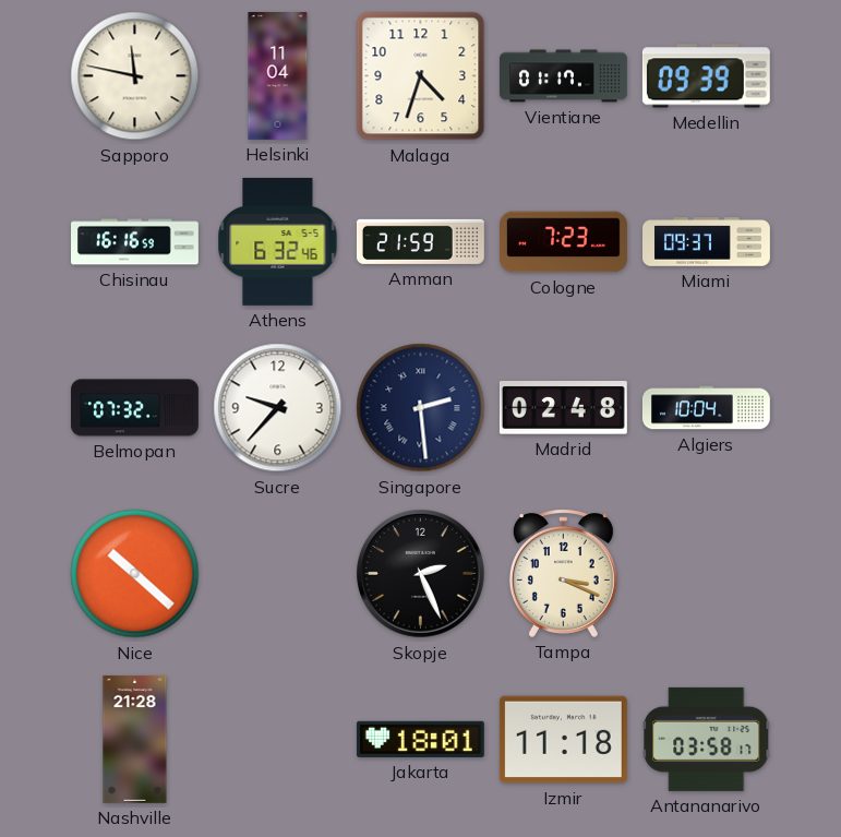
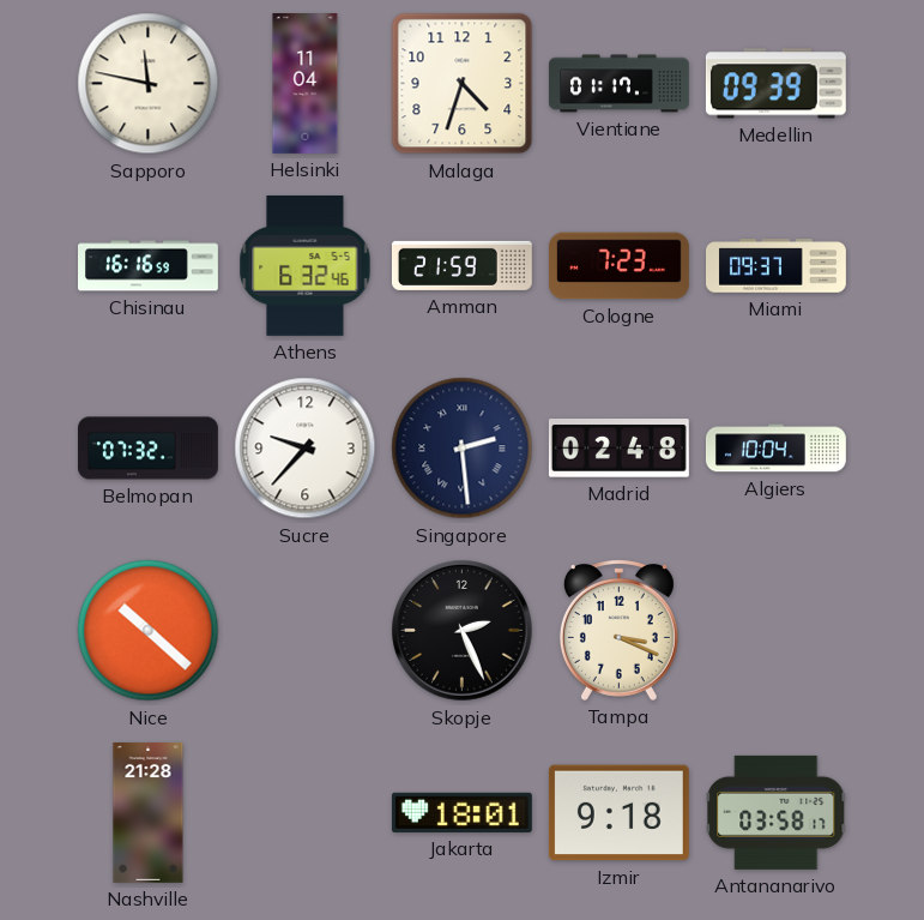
Izmir: 11:18 -> 9:18 (618, 813)
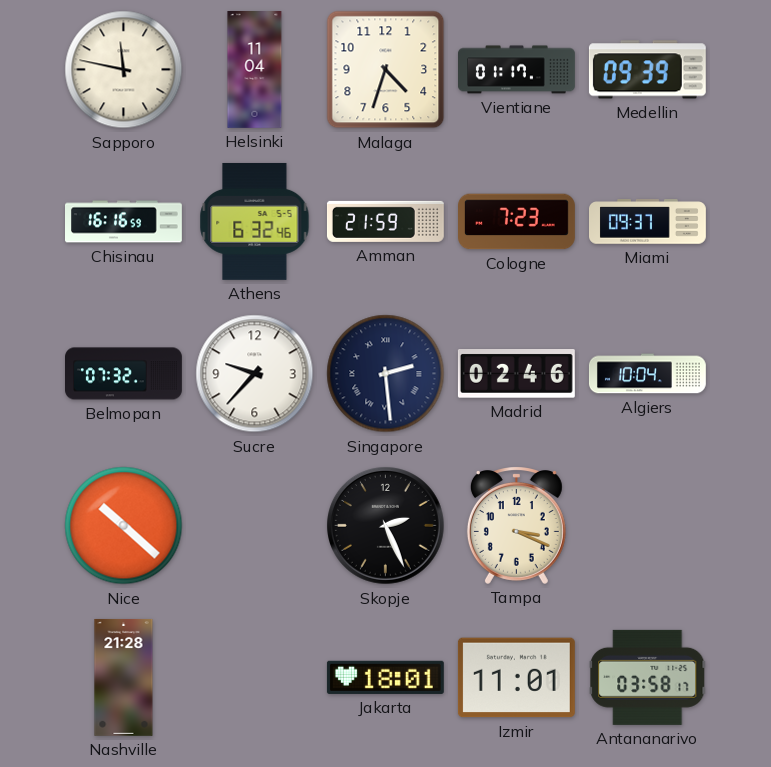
Madrid: 02:48 -> 02:46 (516, 374)
Izmir: 9:18 -> 11:01 (516, 678)
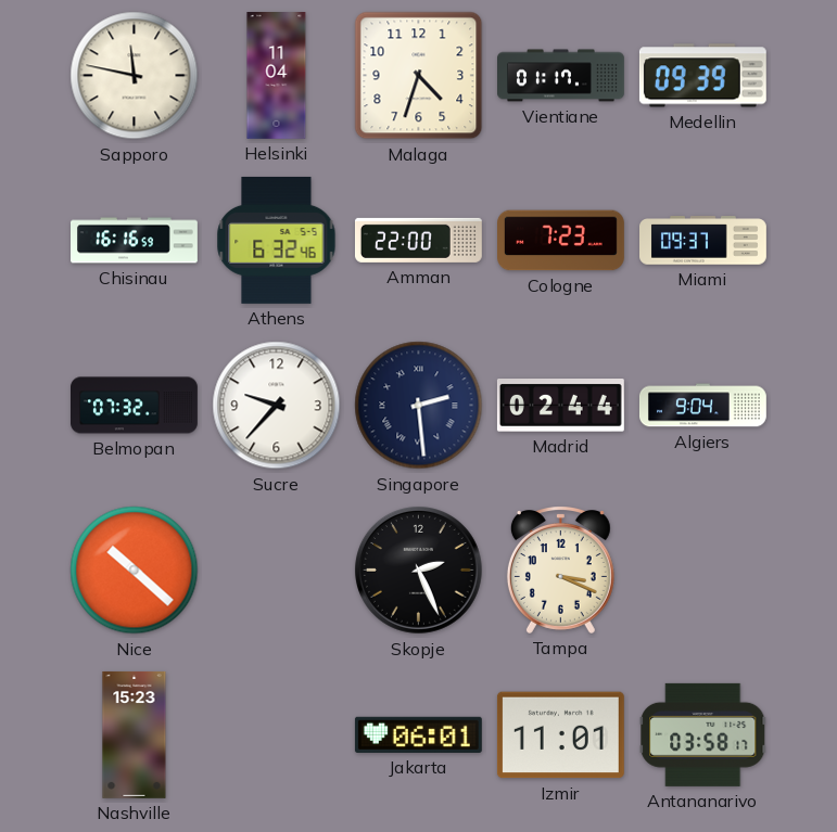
Amman: 21:59 -> 22:00 (418, 240)
Madrid: 02:46 -> 02:44 (560, 406)
Algiers: 10:04 -> 9:04 (702, 406)
Nashville: 21:28 -> 15:23 (135, 734)
Jakarta: 18:01 -> 06:01 (418, 734)
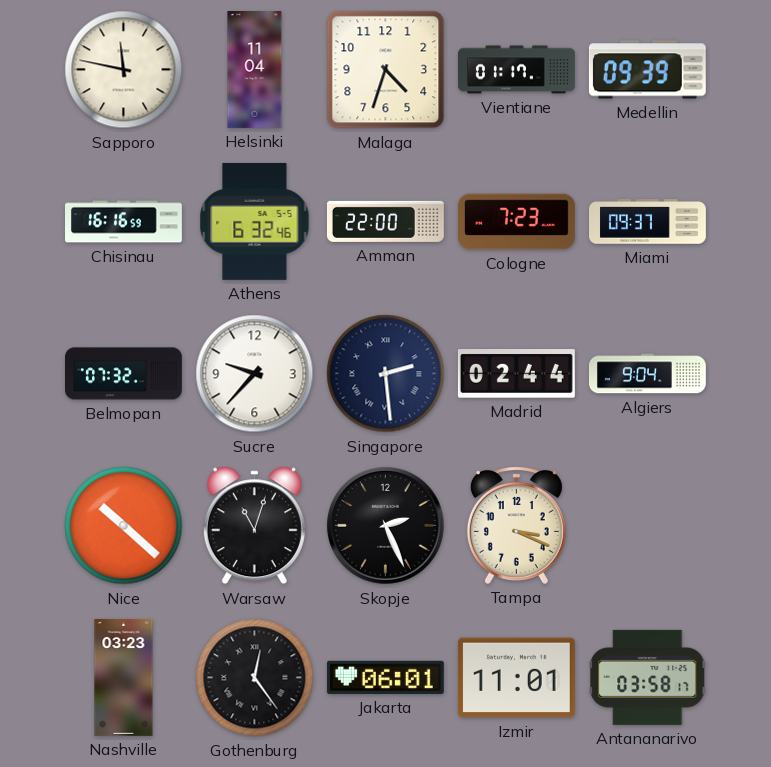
Warsaw: none -> 11:03 (254, 526)
Nashville: 15:23 -> 03:23 (124, 677)
Gothenburg: none -> 12:24 (255, 678)
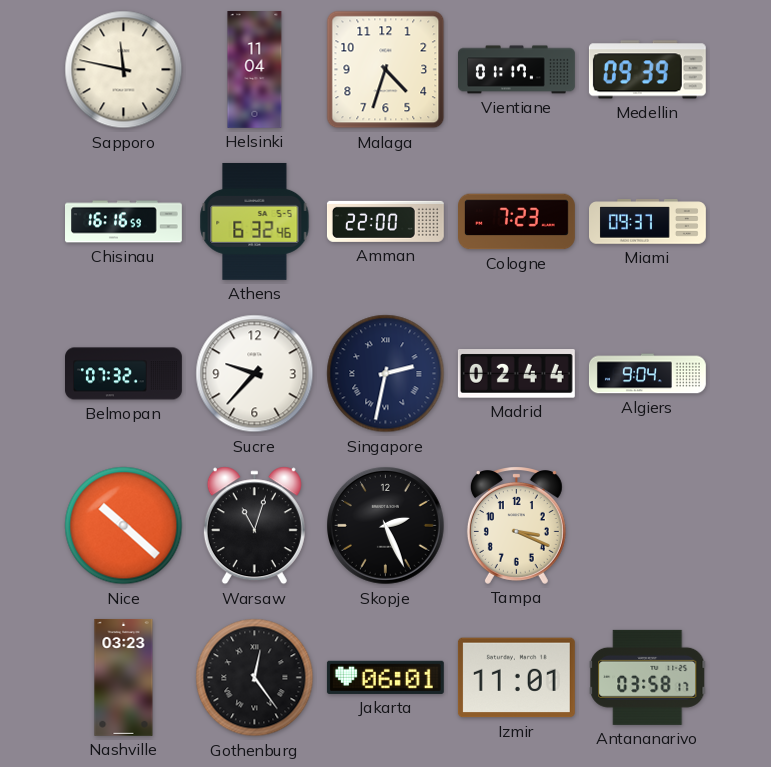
Singapore: 2:29 -> 2:32 (386, 374)
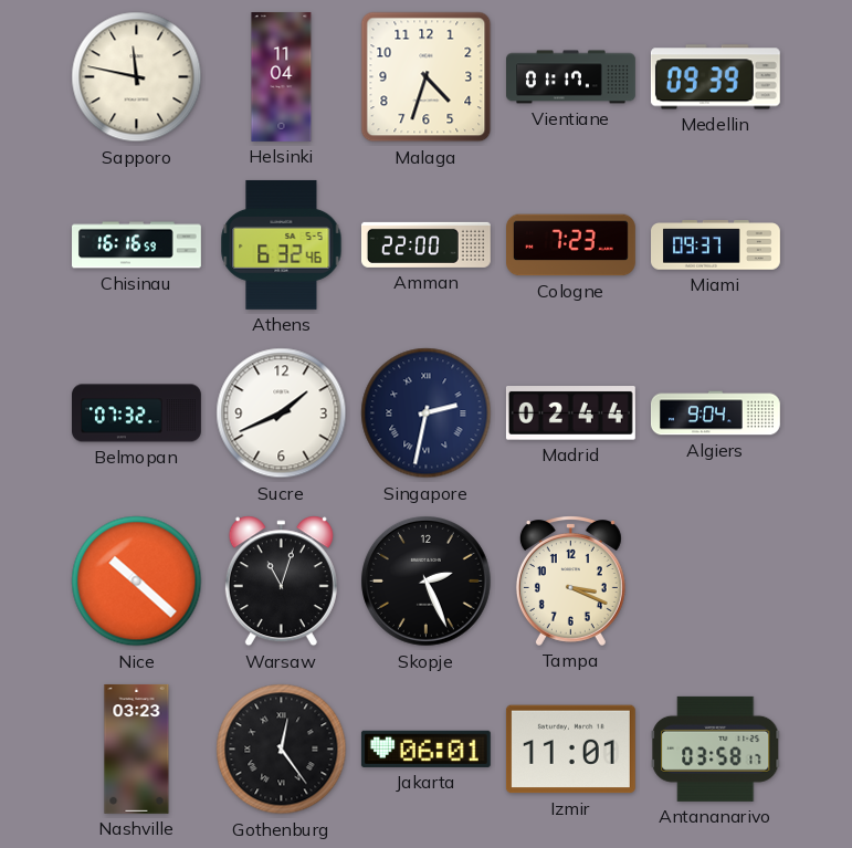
Sucre: 9:37 -> 1:41 (282, 413)
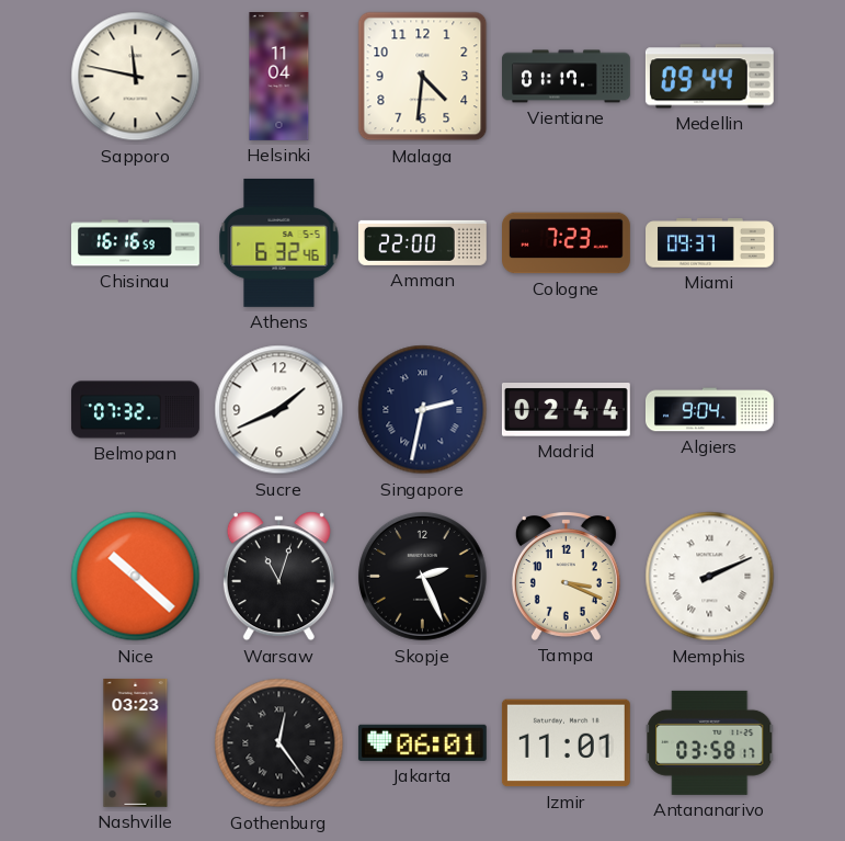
Malaga: 4:33 -> 4:31 (423, 77)
Medellin: 09:39 -> 09:44 (709, 77)
Memphis: none -> 2:11 (710, 577)
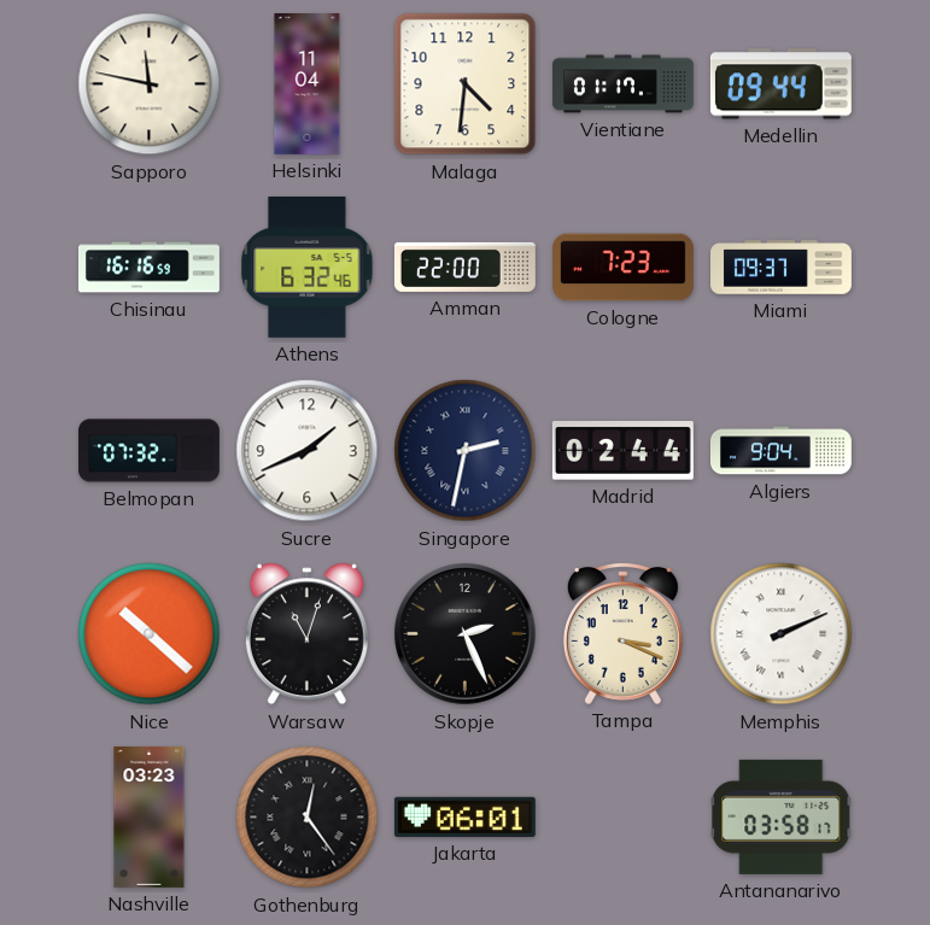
Izmir: 11:01 -> none (566, 743)
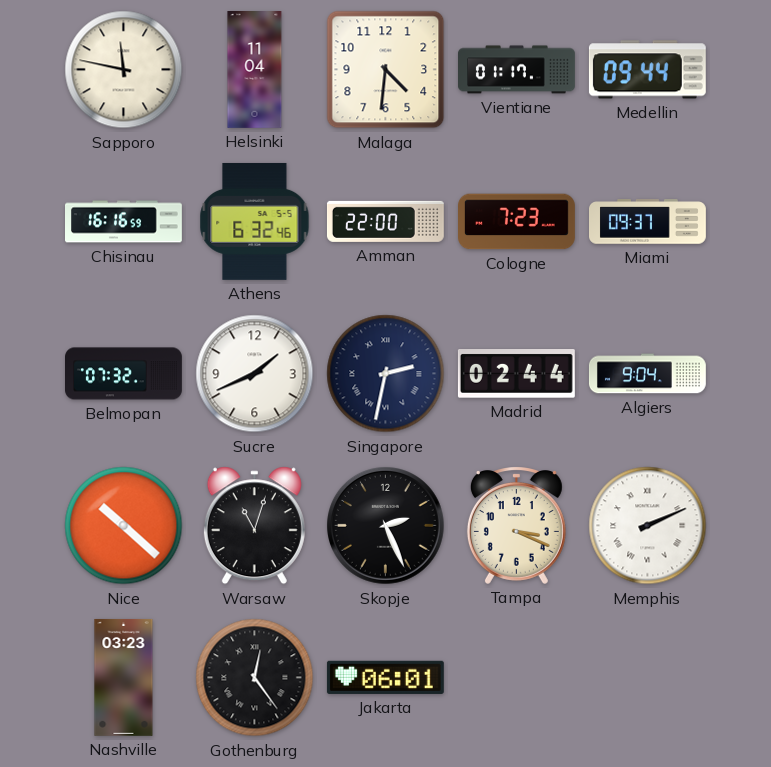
Antananarivo: 03:58 -> none (782, 816)
